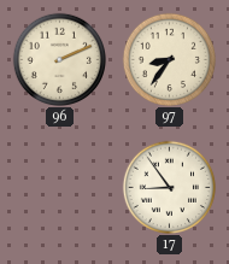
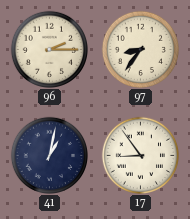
96: 2:11 -> 2:15 (49, 49)
41: none -> 1:02 (49, 155)
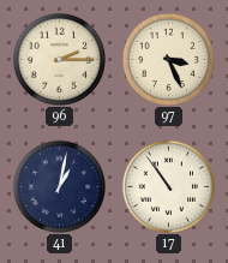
97: 8:36 -> 3:26 (168, 59)
17: 8:54 -> 10:54 (168, 186)
